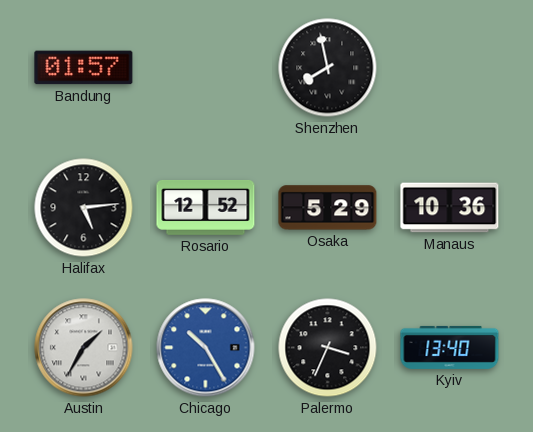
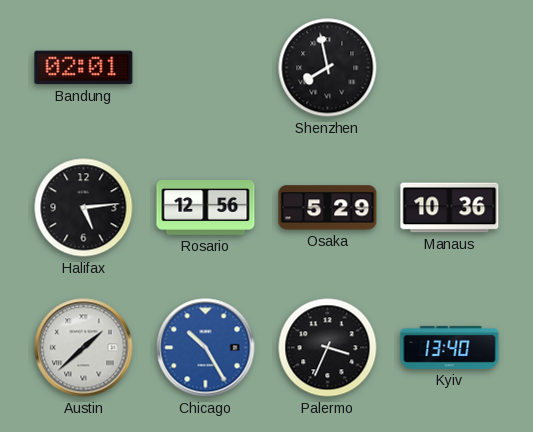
Bandung: 01:57 -> 02:01 (84, 68)
Rosario: 12:52 -> 12:56 (206, 207)
Austin: 1:35 -> 1:38 (84, 348)
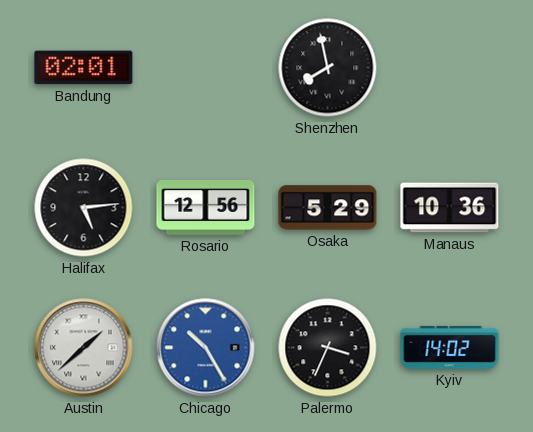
Kyiv: 13:40 -> 14:02 (450, 347)
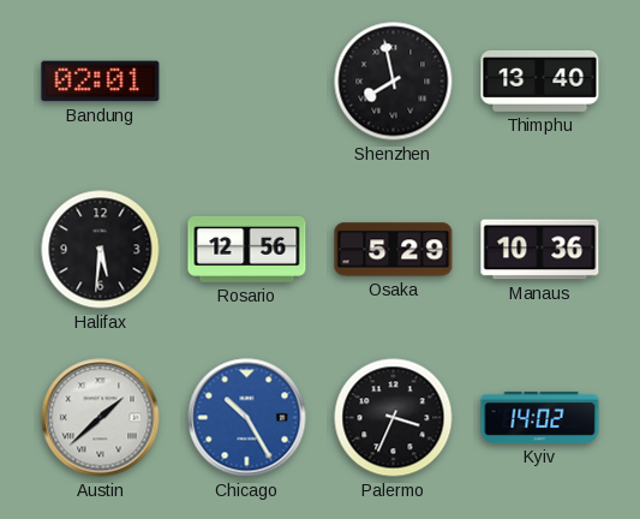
Thimphu: none -> 13:40 (540, 80)
Halifax: 5:14 -> 5:31 (101, 250)
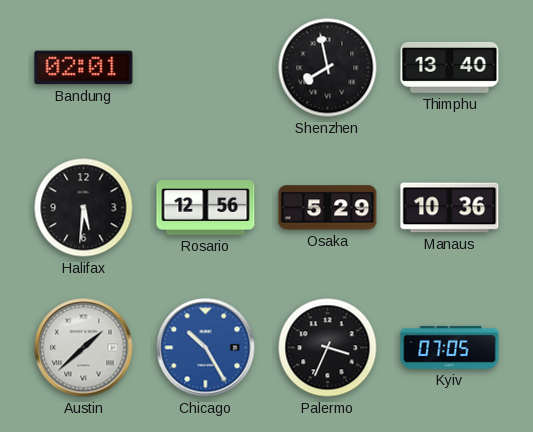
Kyiv: 14:02 -> 07:05 (450, 347)
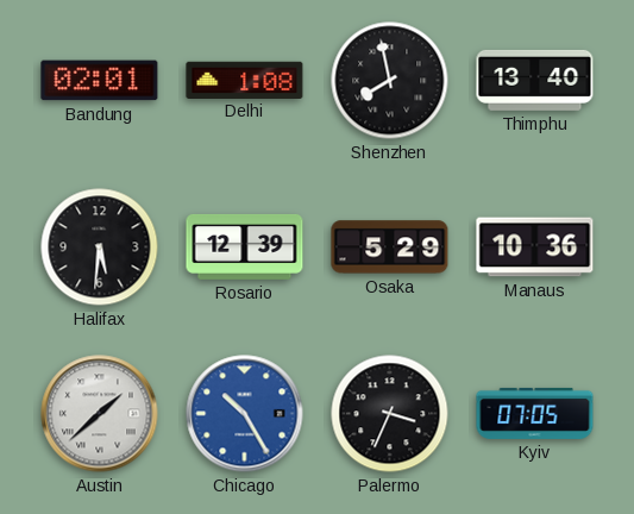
Delhi: none -> 1:08 (245, 80)
Rosario: 12:56 -> 12:39 (245, 246)
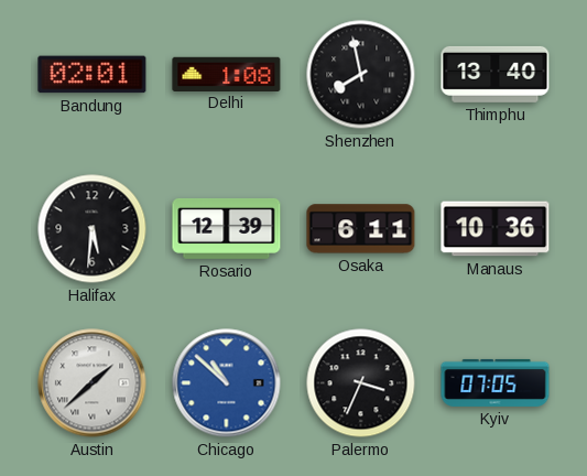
Osaka: 5:29 -> 6:11 (361, 229)
Chicago: 10:25 -> 10:52 (227, 383)
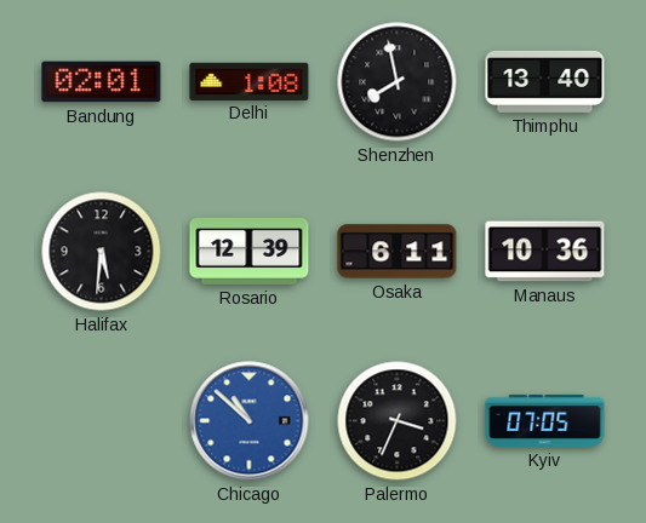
Austin: 1:38 -> none (93, 383)
